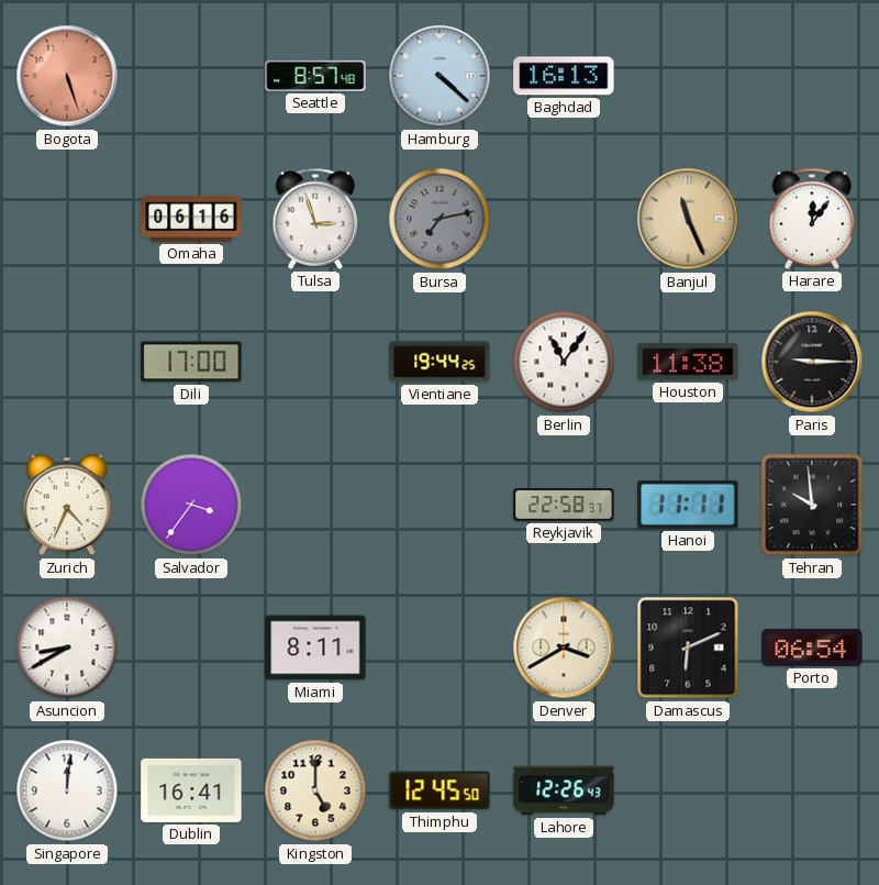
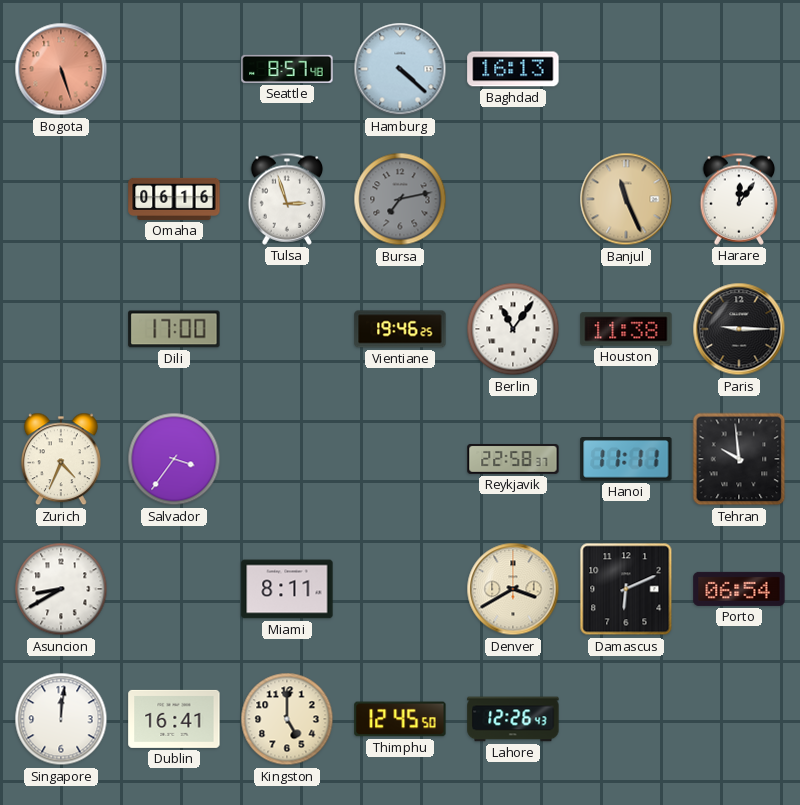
Vientiane: 19:44 -> 19:46 (400, 329)
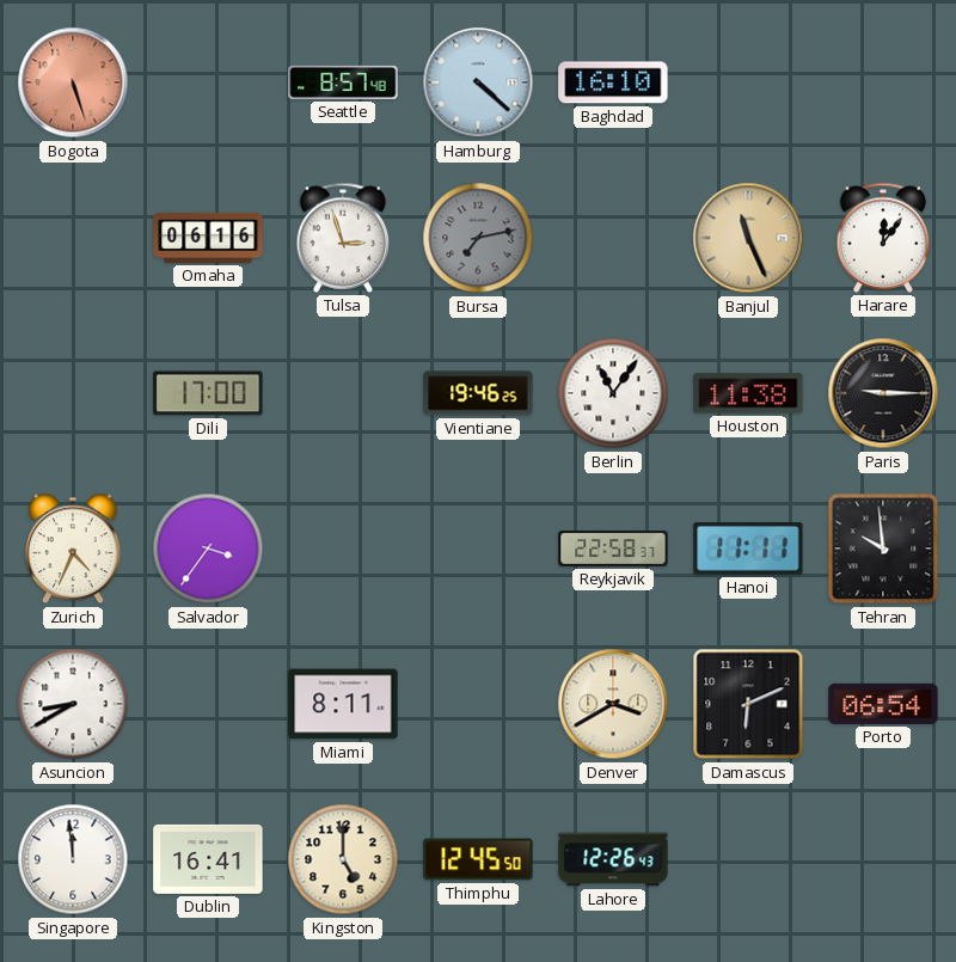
Baghdad: 16:13 -> 16:10 (613, 82)
Singapore: 12:01 -> 11:59 (73, 859)
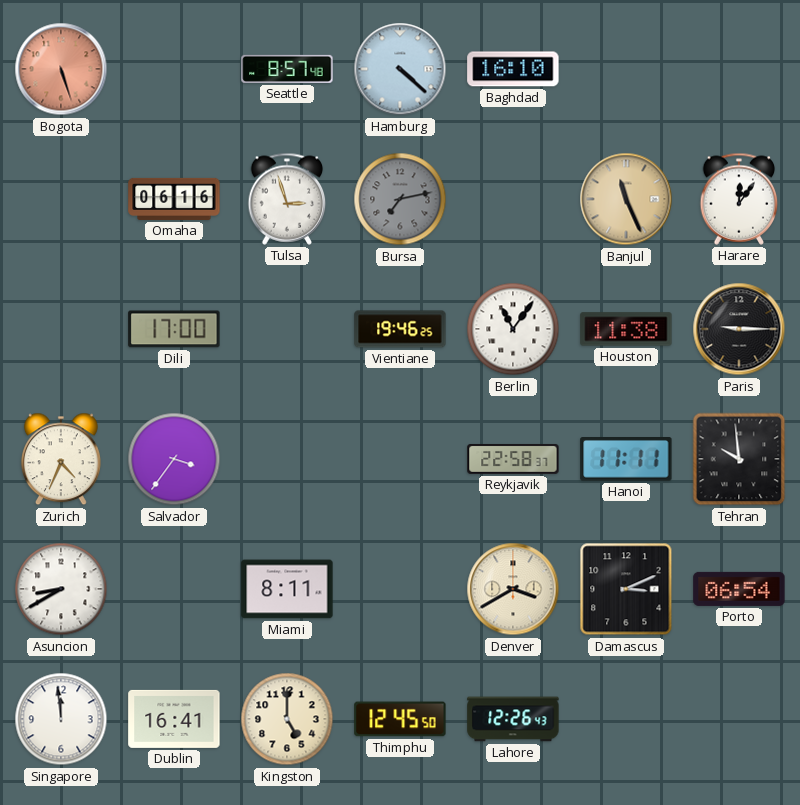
Damascus: 6:11 -> 3:11 (626, 589)
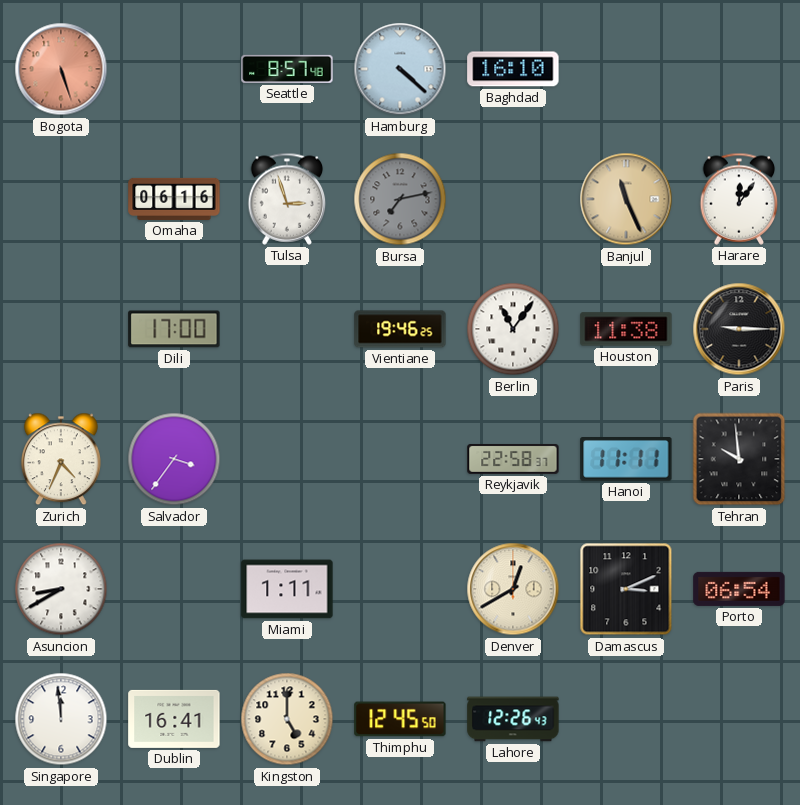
Miami: 8:11 -> 1:11 (287, 589)
Denver: 3:40 -> 12:40 (513, 589)
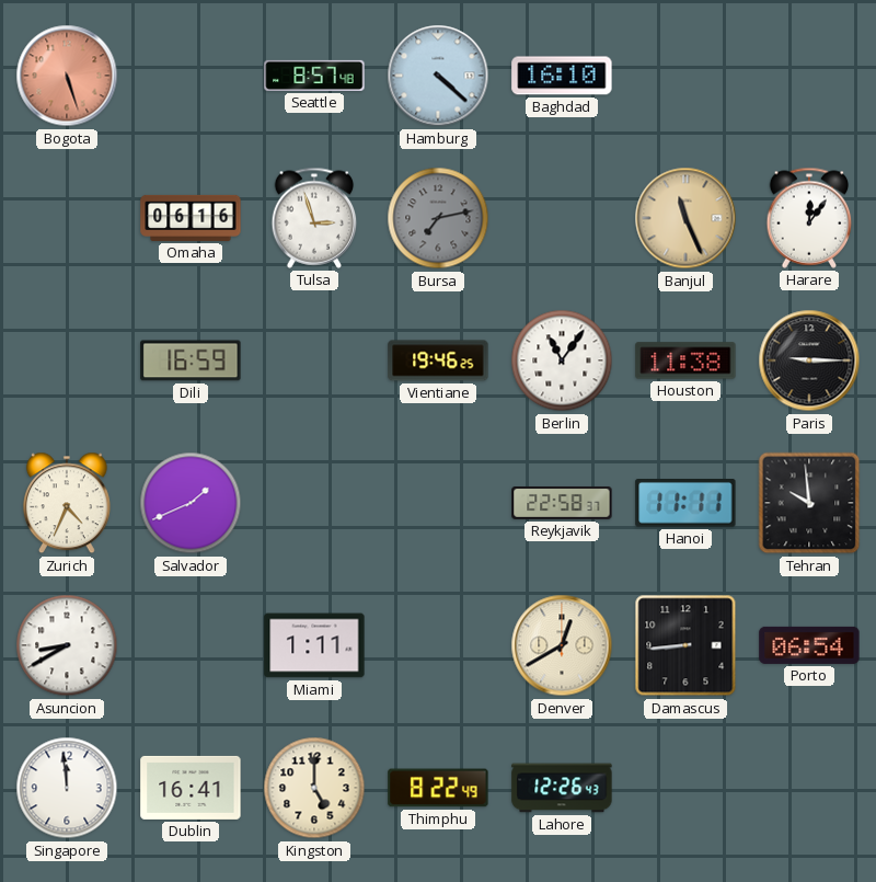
Dili: 17:00 -> 16:59 (191, 360)
Salvador: 3:36 -> 1:41 (191, 503)
Damascus: 3:11 -> 8:44 (685, 645)
Thimphu: 12:45 -> 8:22 (438, 788)
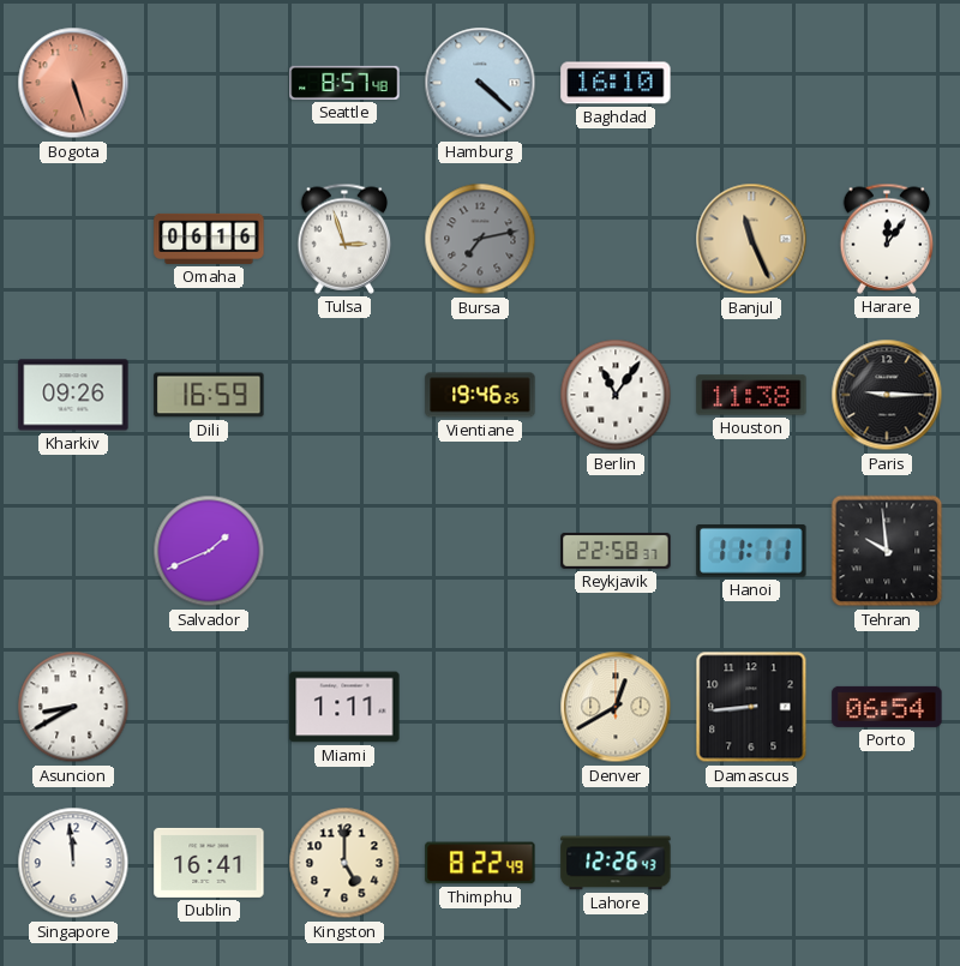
Kharkiv: none -> 09:26 (73, 395)
Zurich: 4:34 -> none (67, 503)
